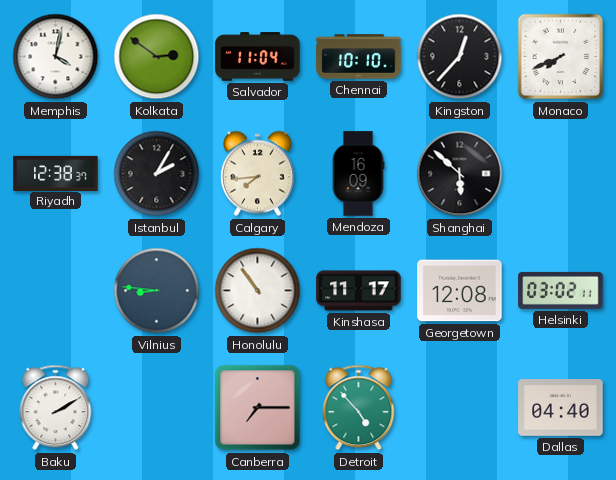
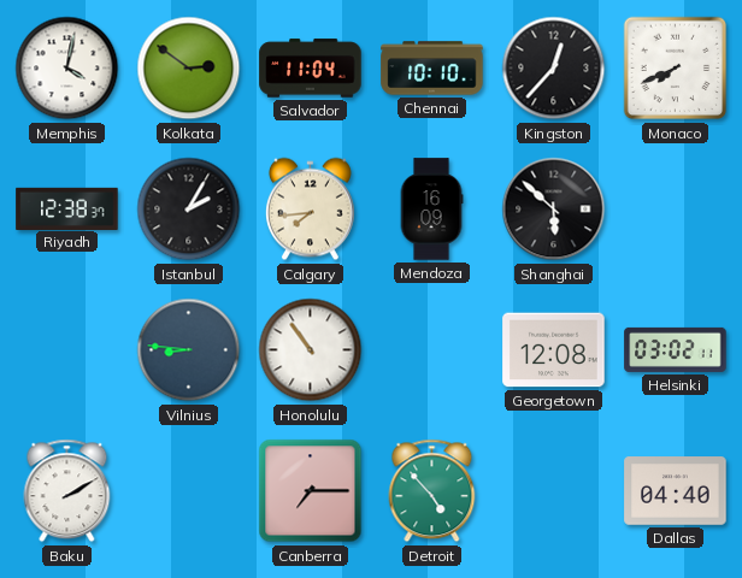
Kinshasa: 11:17 -> none (359, 291)
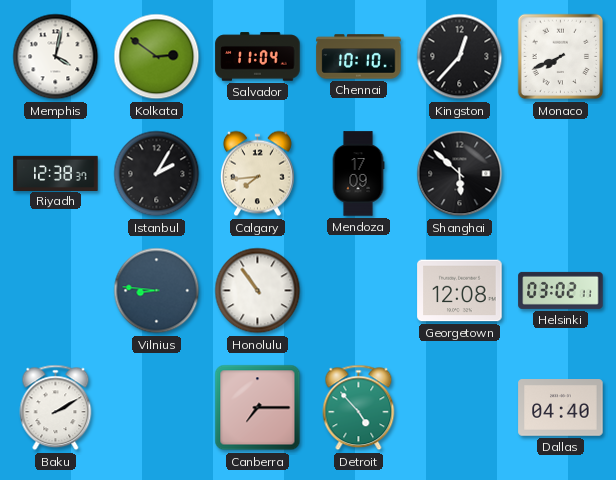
Mendoza: 16:09 -> 17:09 (358, 174)
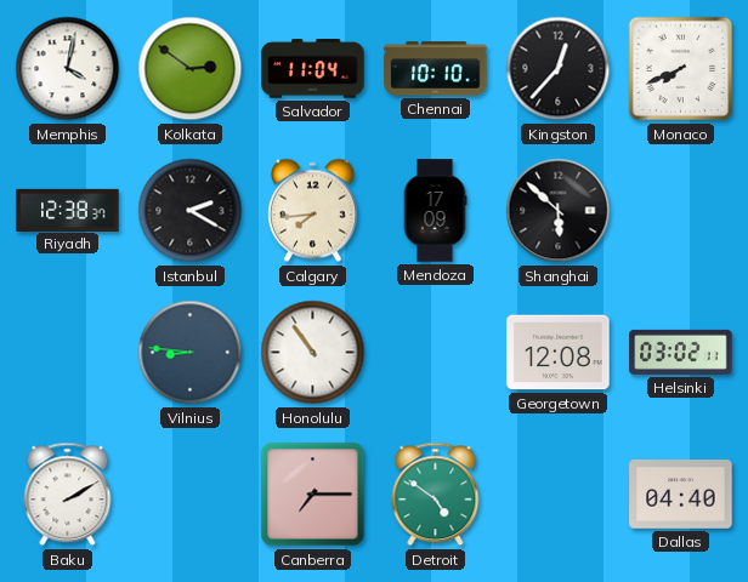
Istanbul: 2:05 -> 2:20 (191, 211)
Detroit: 4:53 -> 4:51 (436, 495)
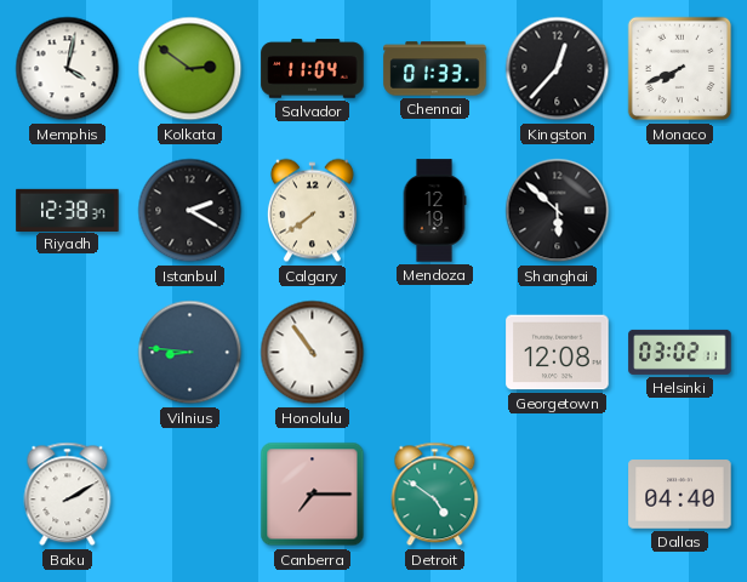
Chennai: 10:10 -> 01:33 (435, 69)
Calgary: 7:44 -> 7:39 (312, 211)
Mendoza: 17:09 -> 12:19 (434, 211)
